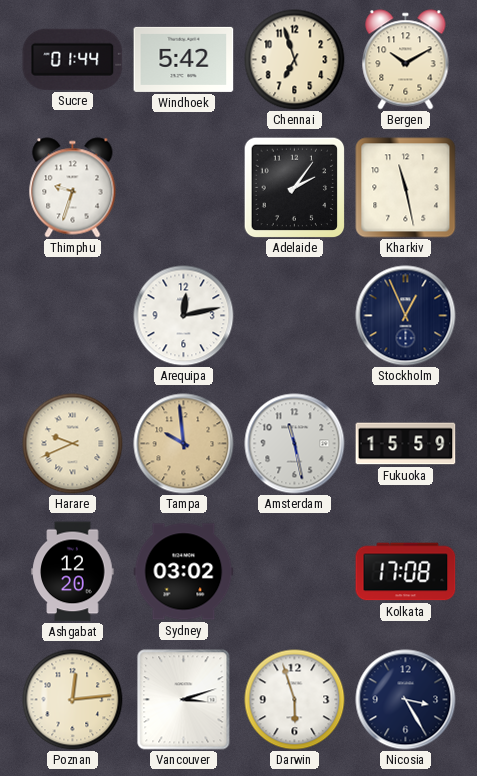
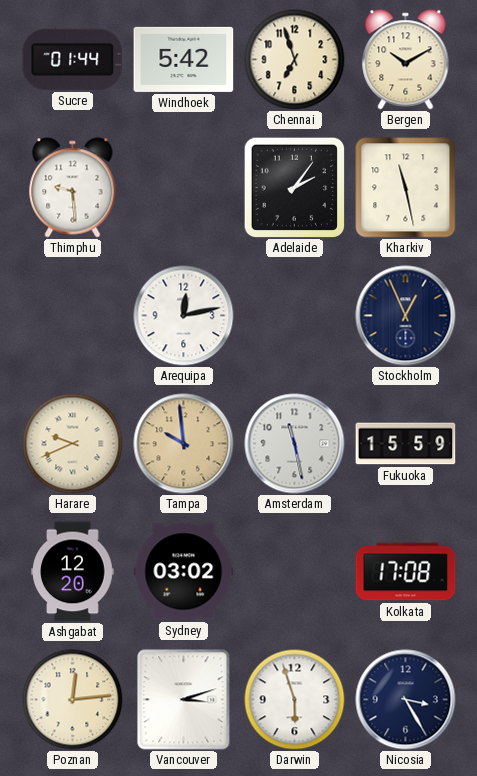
Thimphu: 9:33 -> 9:29 (73, 188)
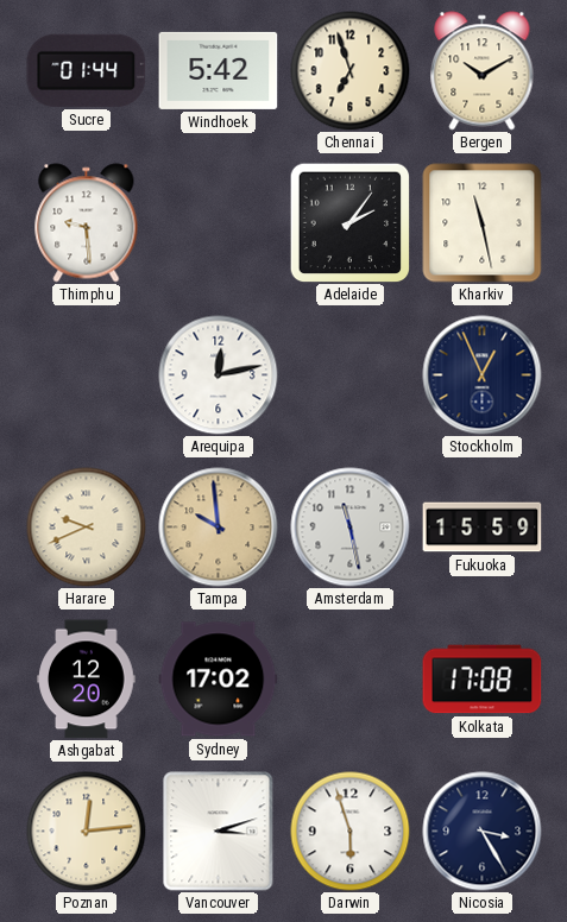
Sydney: 03:02 -> 17:02 (219, 680)
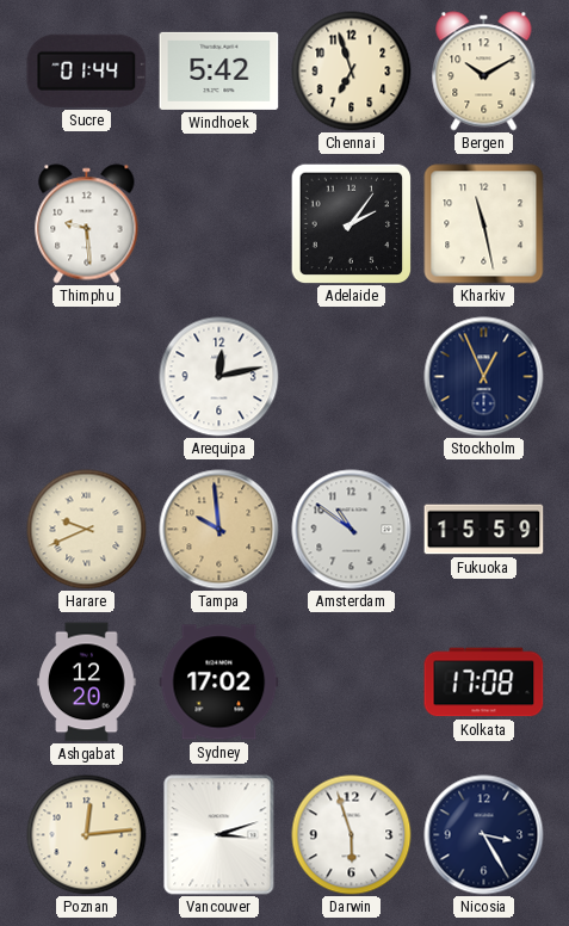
Amsterdam: 11:28 -> 10:51 (352, 530)
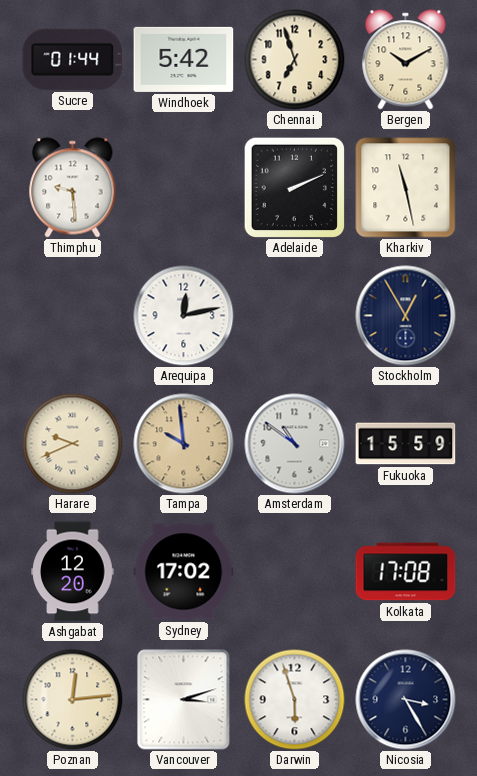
Adelaide: 2:06 -> 2:11 (294, 187)
Stockholm: 12:56 -> 12:55 (406, 316)
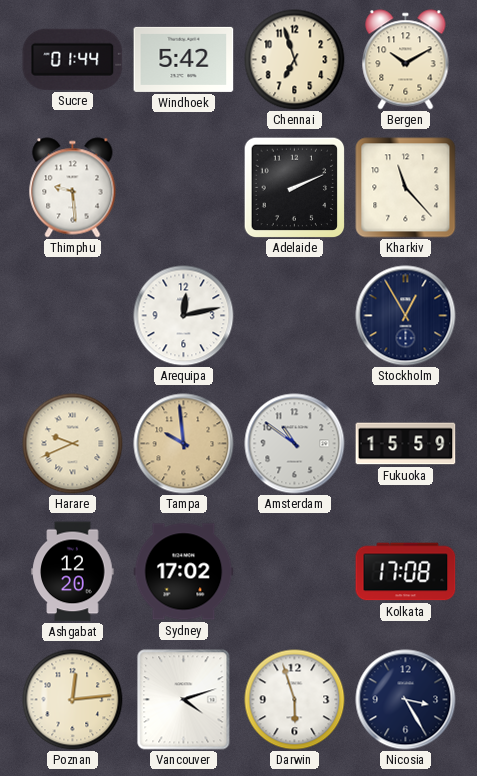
Kharkiv: 11:28 -> 11:23 (406, 188)
Vancouver: 3:12 -> 4:12 (184, 700)
